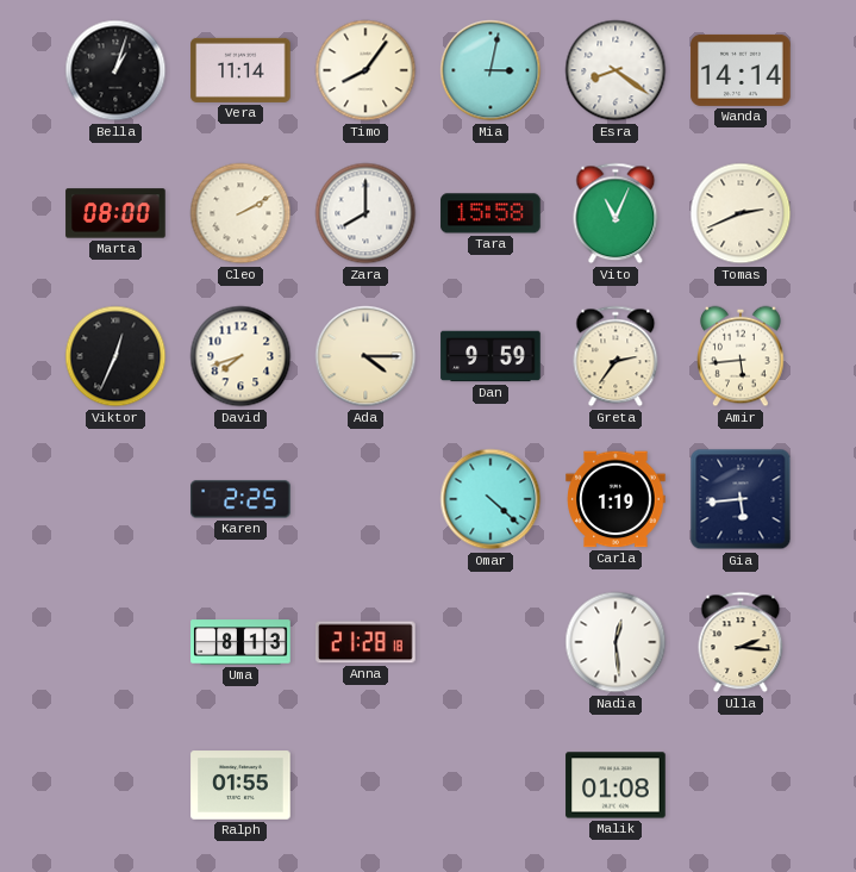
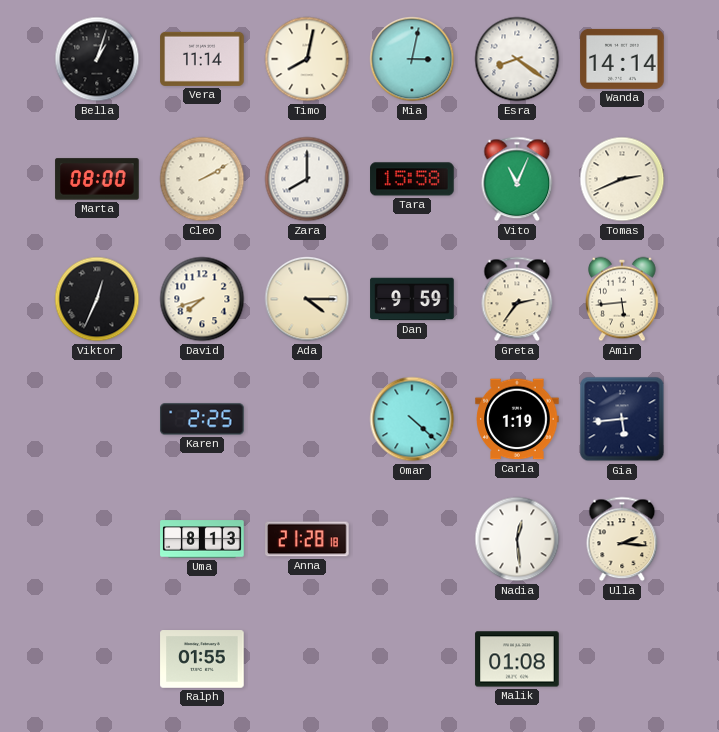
Timo: 8:06 -> 8:02 (307, 59)
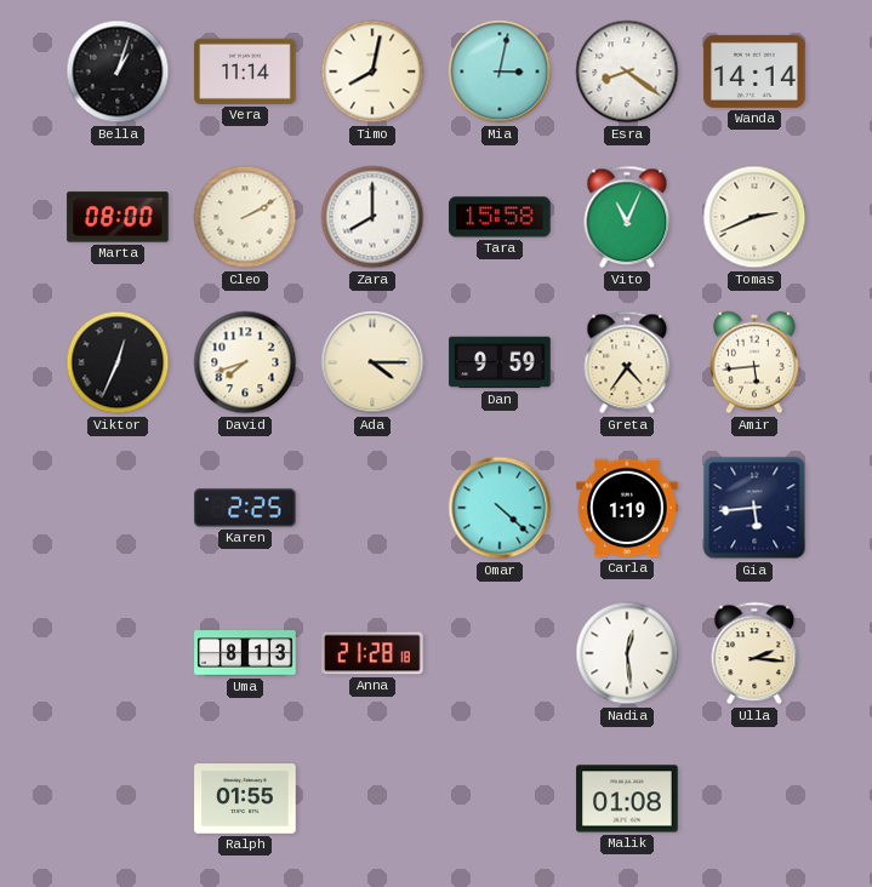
Greta: 2:36 -> 4:36 (627, 362)
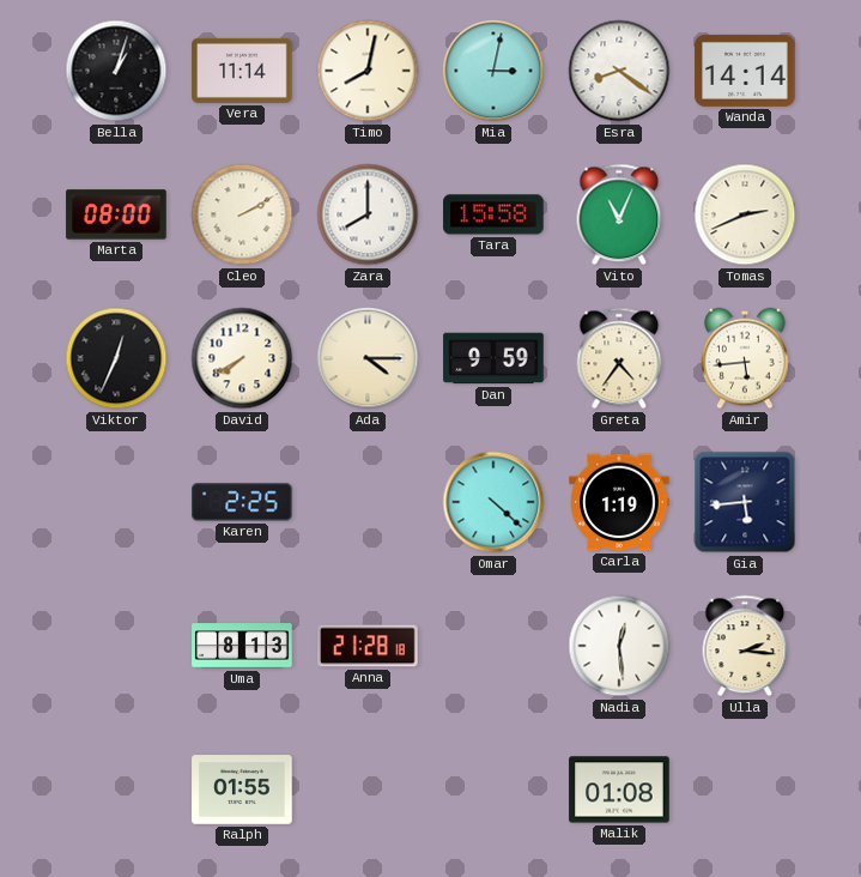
David: 7:42 -> 7:40 (242, 358)
